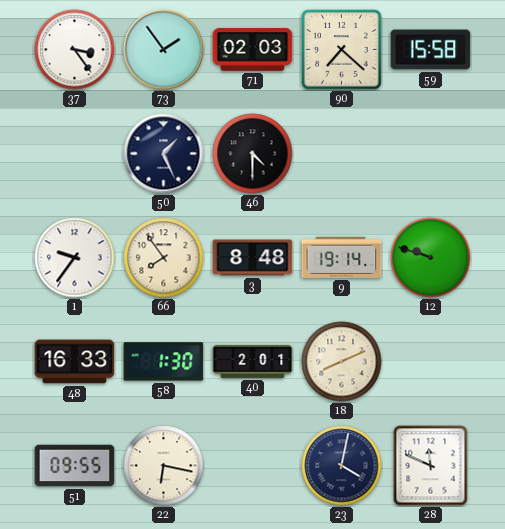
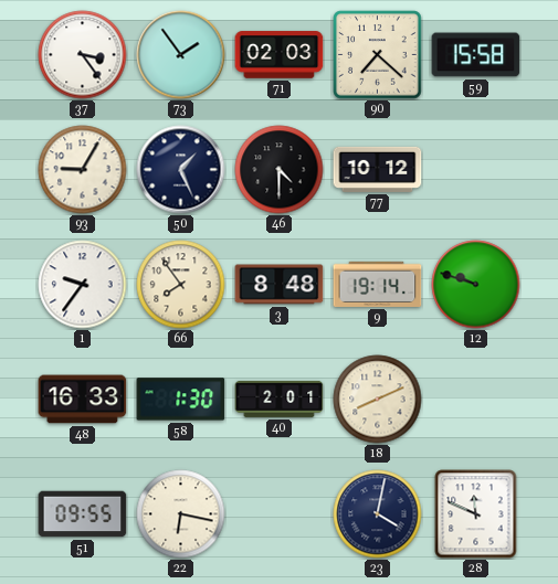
93: none -> 9:05 (83, 170)
77: none -> 10:12 (378, 169)
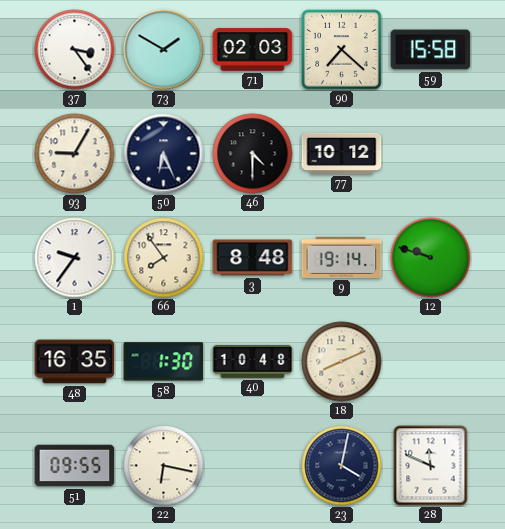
73: 1:54 -> 1:50 (164, 50)
50: 1:26 -> 6:26 (164, 154)
48: 16:33 -> 16:35 (75, 362)
40: 2:01 -> 10:48 (253, 361)
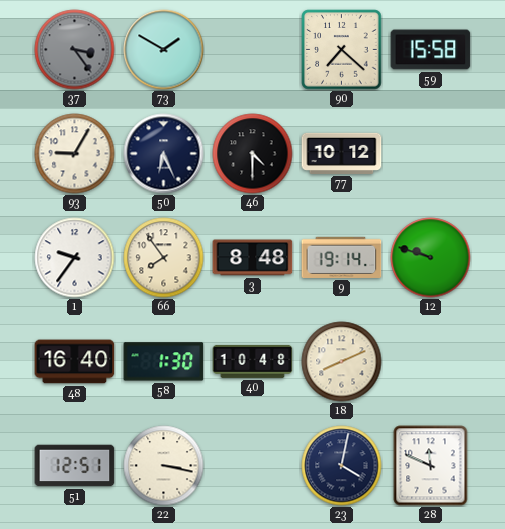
37 dial: white -> grey (75, 50)
71: 02:03 -> none (253, 50)
48: 16:35 -> 16:40 (75, 362)
51: 09:55 -> 12:51 (75, 466)
22: 6:17 -> 3:17 (164, 466)
